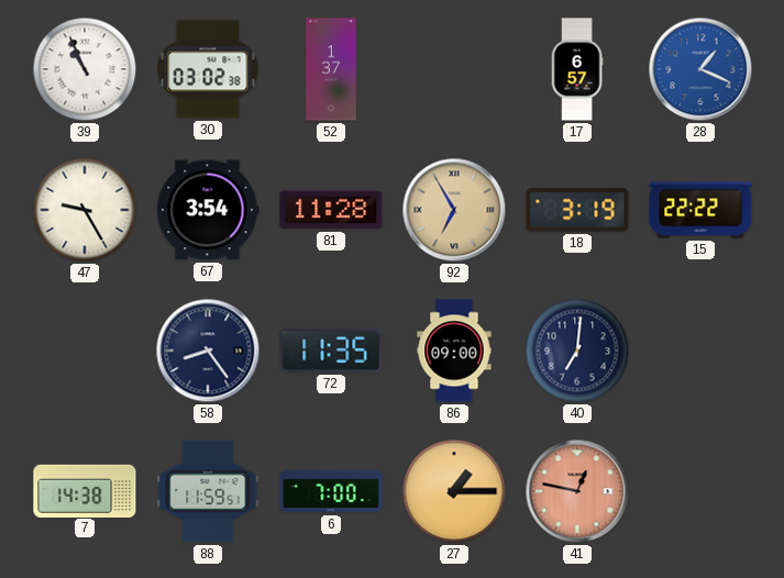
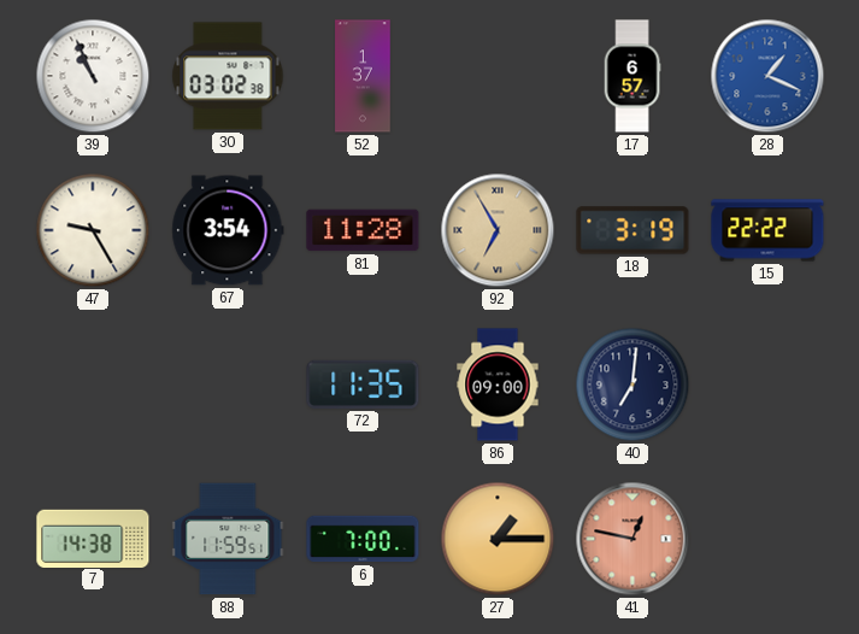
58: 8:24 -> none (208, 351)
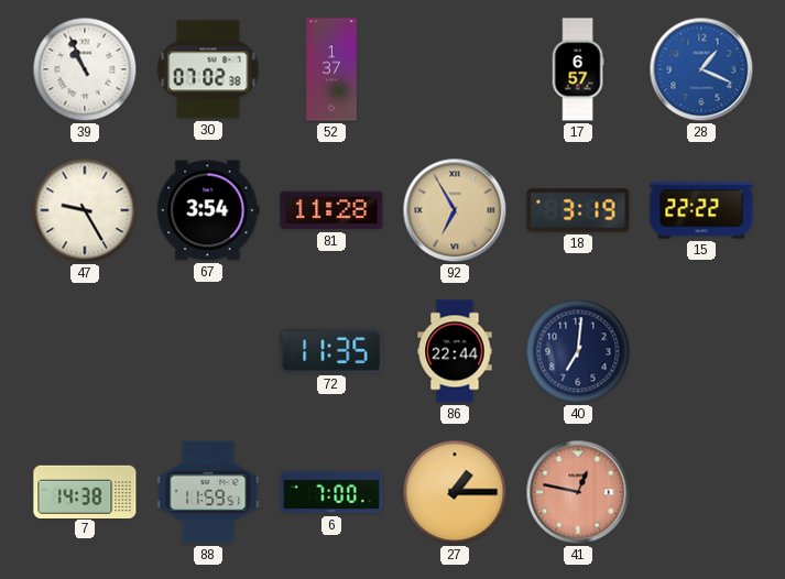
30: 03:02 -> 07:02 (208, 69)
86: 09:00 -> 22:44 (455, 351)
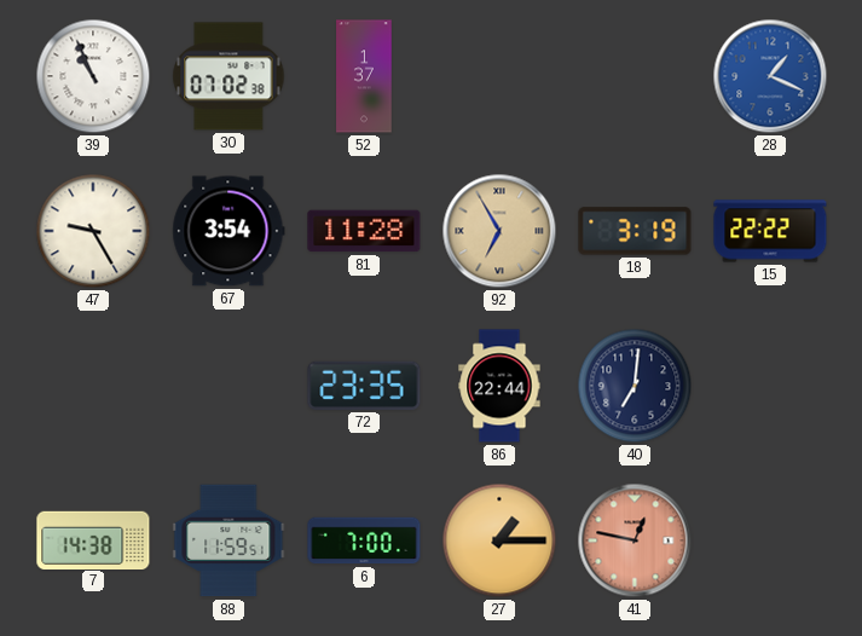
17: 6:57 -> none (578, 69)
72: 11:35 -> 23:35 (364, 386)
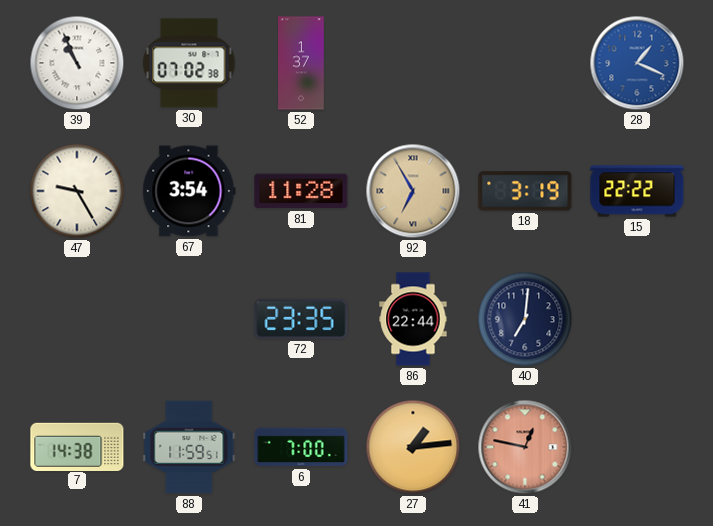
27: 1:15 -> 1:14 (413, 447)
